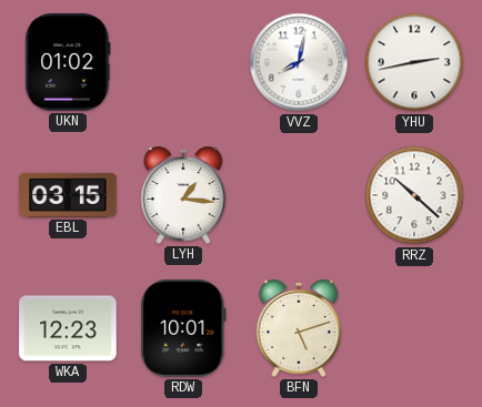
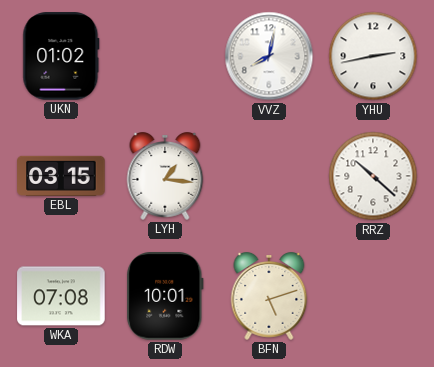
WKA: 12:23 -> 07:08 (61, 296)
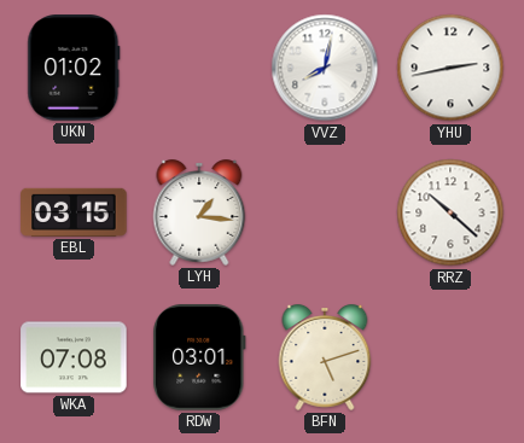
RDW: 10:01 -> 03:01 (199, 357)
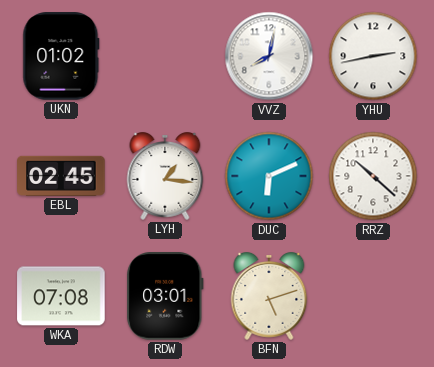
EBL: 03:15 -> 02:45 (61, 176)
DUC: none -> 6:11 (269, 176)
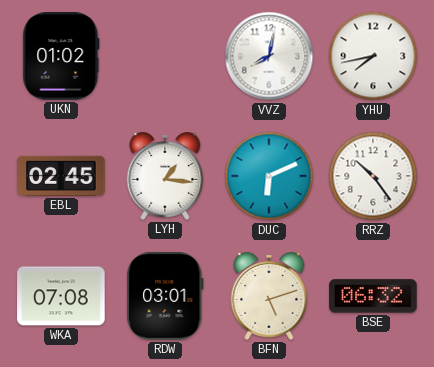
YHU: 2:43 -> 7:43 (373, 56)
RRZ: 10:22 -> 10:24 (373, 176)
BSE: none -> 06:32 (373, 296)
